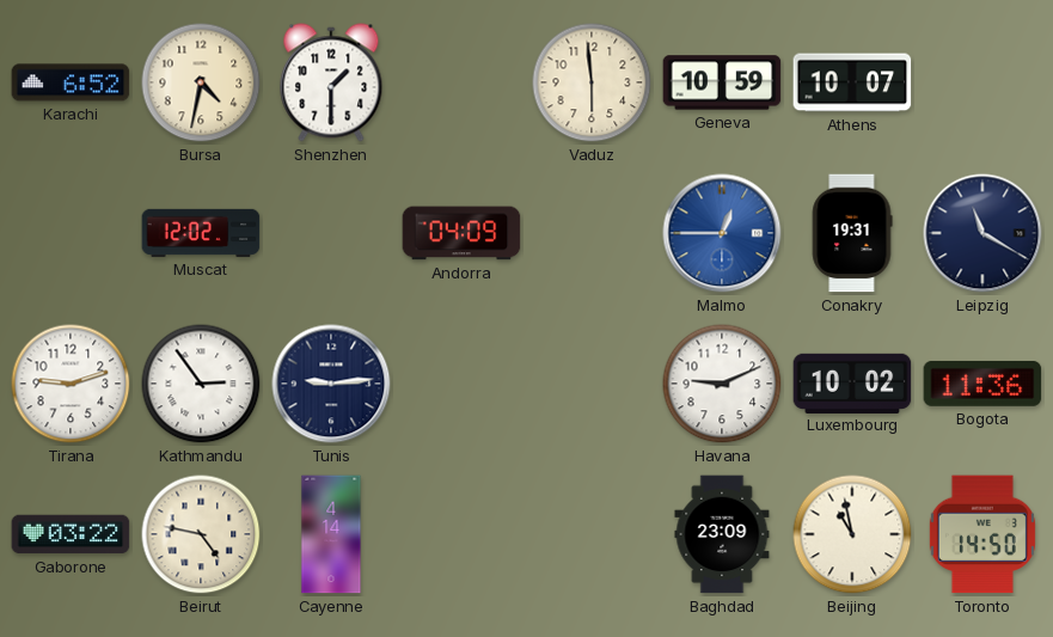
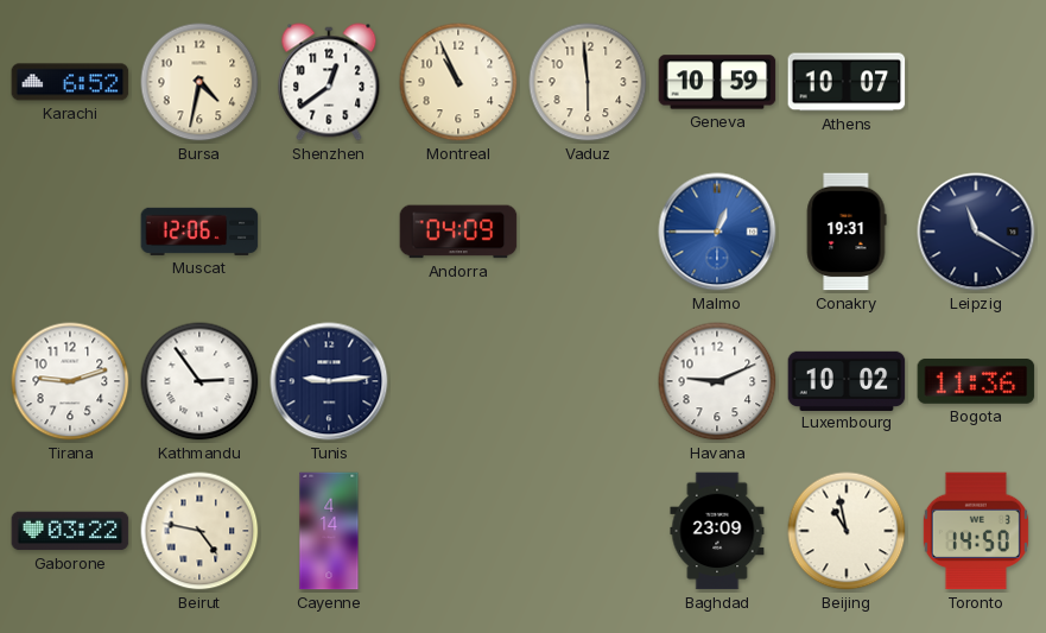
Shenzhen: 1:30 -> 12:39 (329, 82)
Montreal: none -> 10:56 (458, 82)
Muscat: 12:02 -> 12:06 (199, 232)
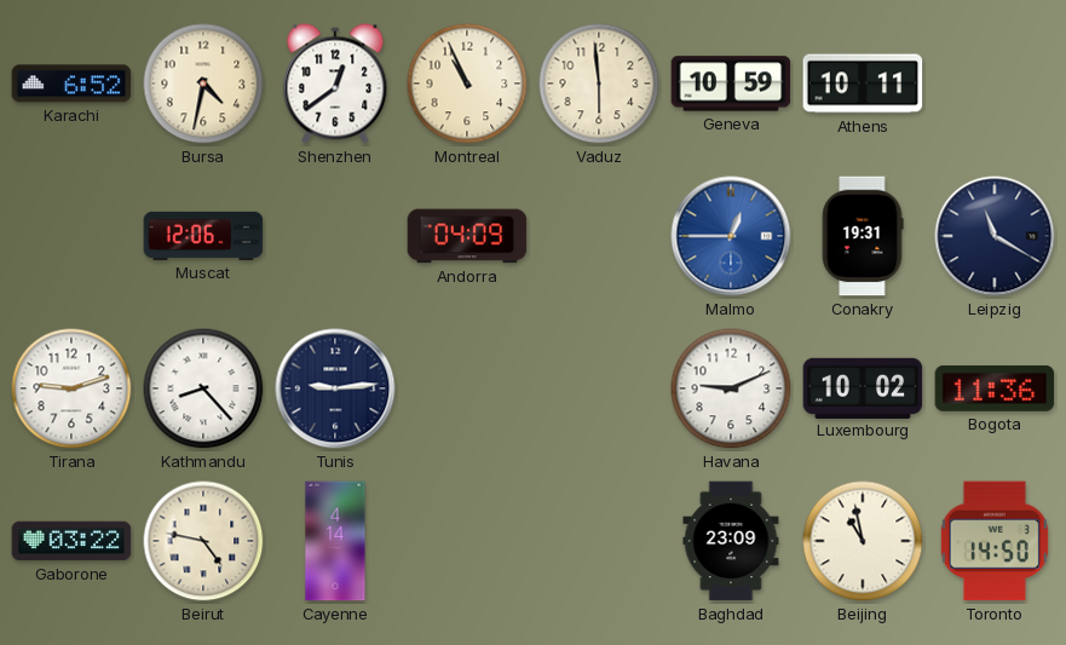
Athens: 10:07 -> 10:11 (863, 83)
Kathmandu: 2:54 -> 8:23 (203, 388)
